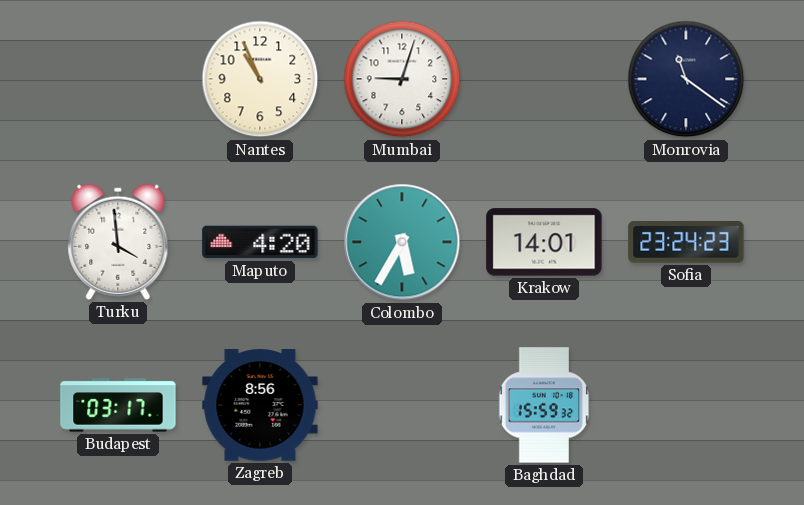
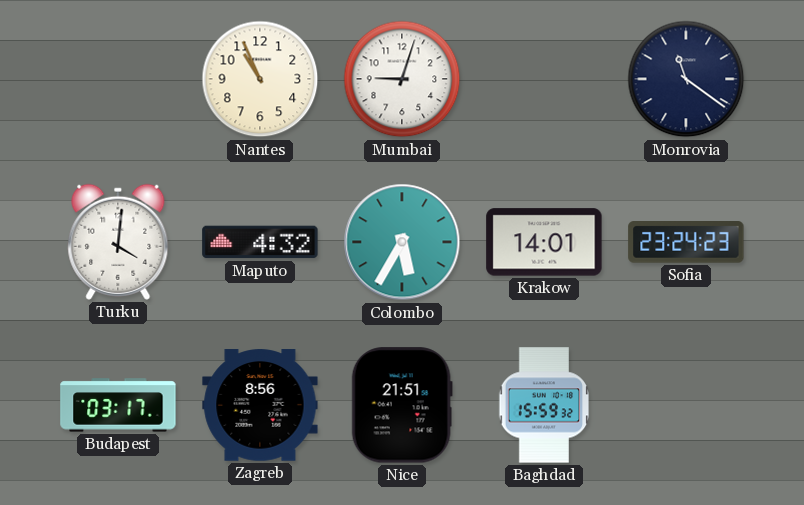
Turku: 3:59 -> 4:01 (118, 242)
Maputo: 4:20 -> 4:32 (260, 242)
Nice: none -> 21:51 (402, 405)
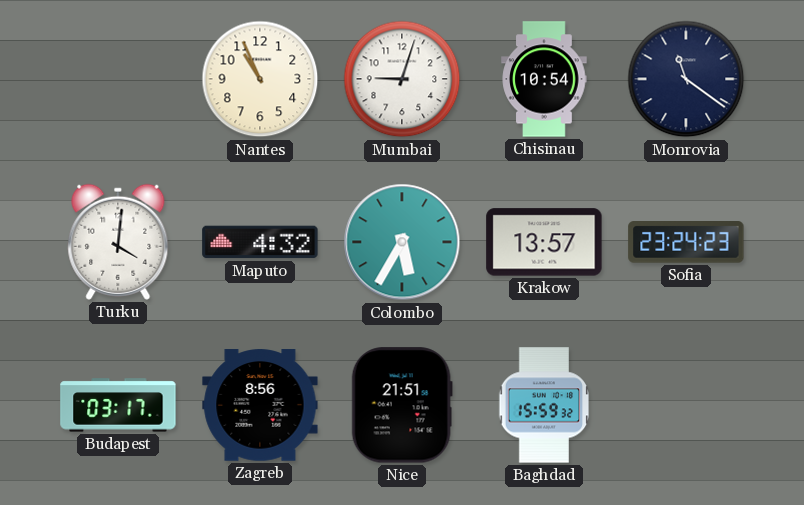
Chisinau: none -> 10:54 (544, 79)
Krakow: 14:01 -> 13:57 (544, 242)
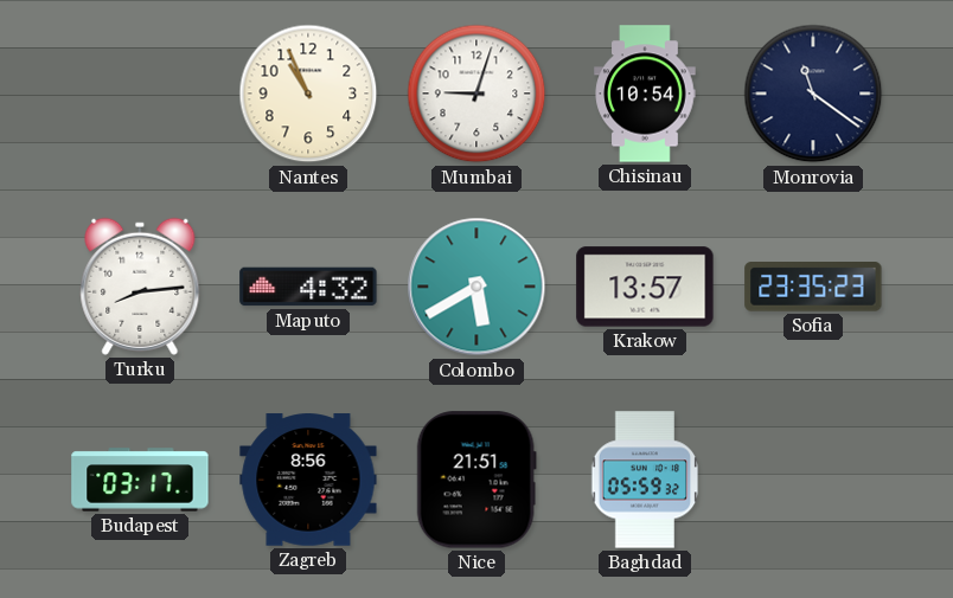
Turku: 4:01 -> 8:14 (140, 287)
Colombo: 5:35 -> 5:40 (476, 287)
Sofia: 23:24 -> 23:35 (813, 288)
Baghdad: 15:59 -> 05:59 (645, 480)
